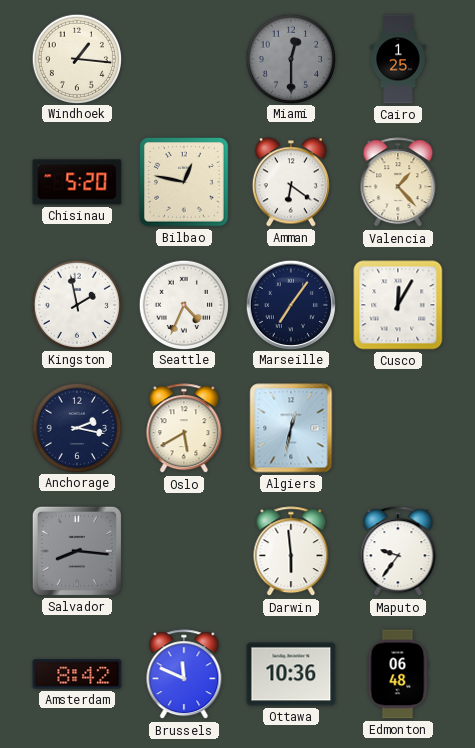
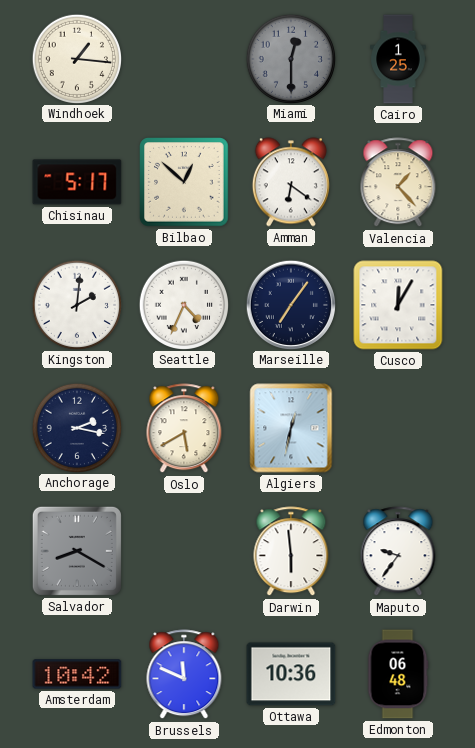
Chisinau: 5:20 -> 5:17 (77, 182)
Bilbao: 12:47 -> 12:52 (184, 182)
Kingston: 1:58 -> 2:01 (76, 304)
Salvador: 8:16 -> 8:20 (77, 551)
Amsterdam: 8:42 -> 10:42 (77, 674)
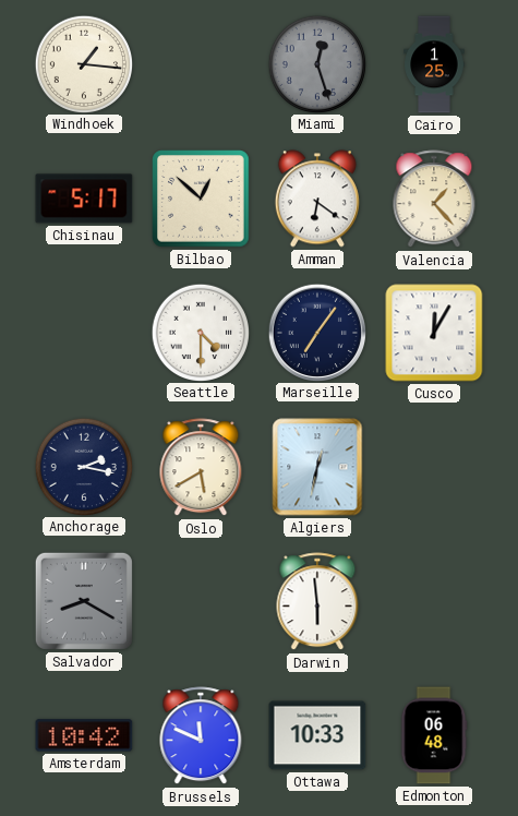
Miami: 12:30 -> 12:27 (316, 63)
Kingston: 2:01 -> none (76, 304)
Seattle: 4:34 -> 4:30 (200, 332)
Maputo: 9:36 -> none (398, 552)
Ottawa: 10:36 -> 10:33 (317, 735)
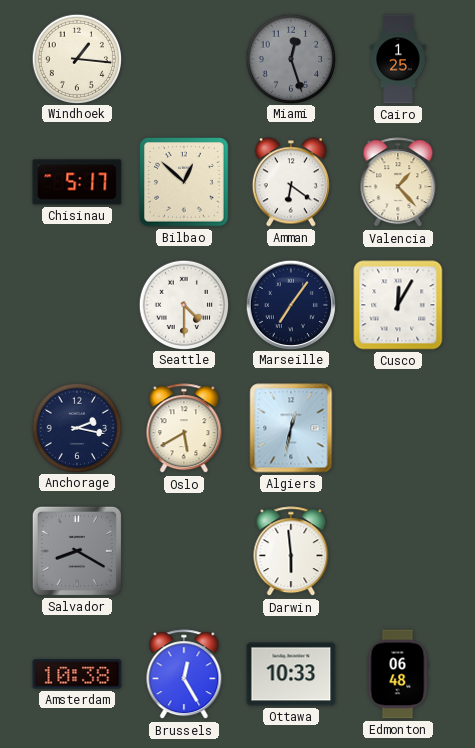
Amsterdam: 10:42 -> 10:38 (77, 674)
Brussels: 11:49 -> 12:25 (184, 675)
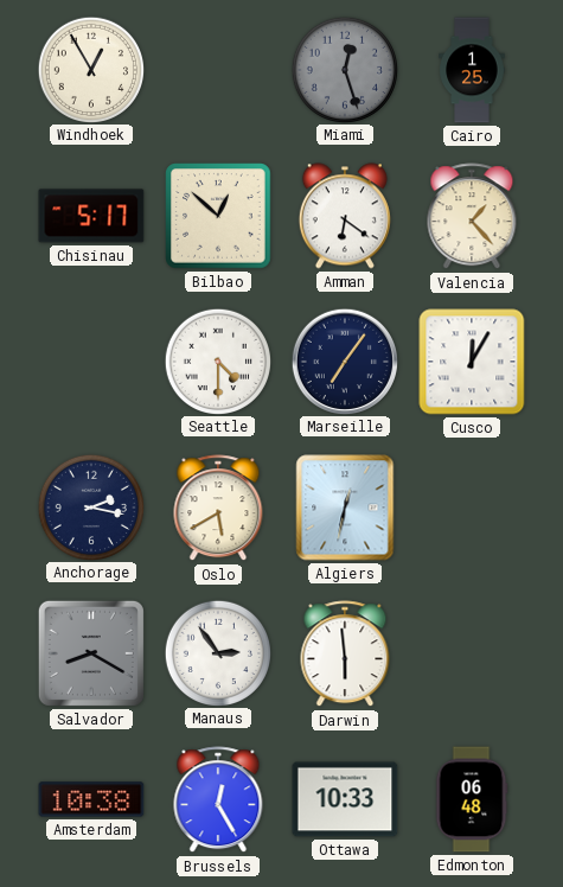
Windhoek: 1:16 -> 12:55 (90, 69)
Manaus: none -> 2:54 (217, 652)
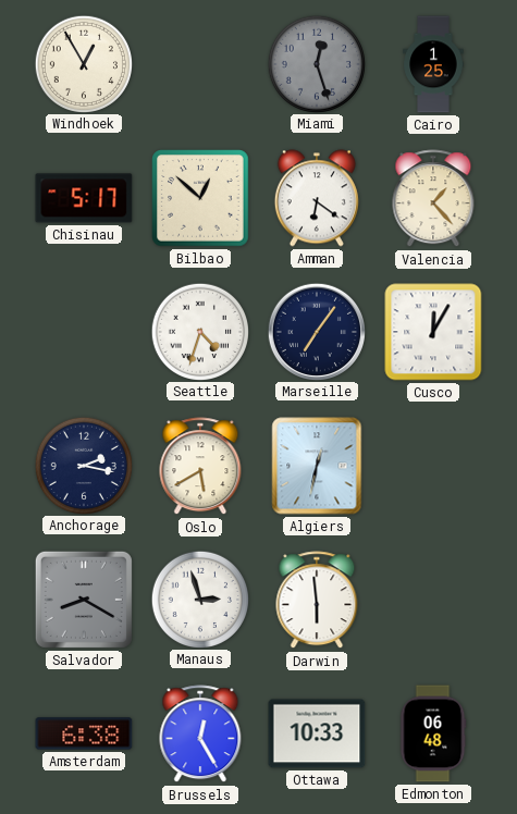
Seattle: 4:30 -> 4:33 (199, 331)
Manaus: 2:54 -> 2:57 (199, 599)
Amsterdam: 10:38 -> 6:38 (84, 733)
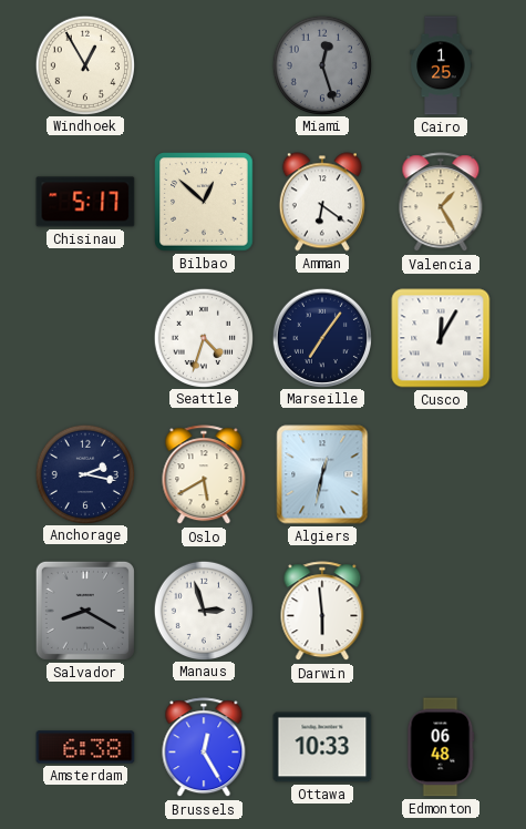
Valencia: 1:23 -> 1:25 (441, 203)
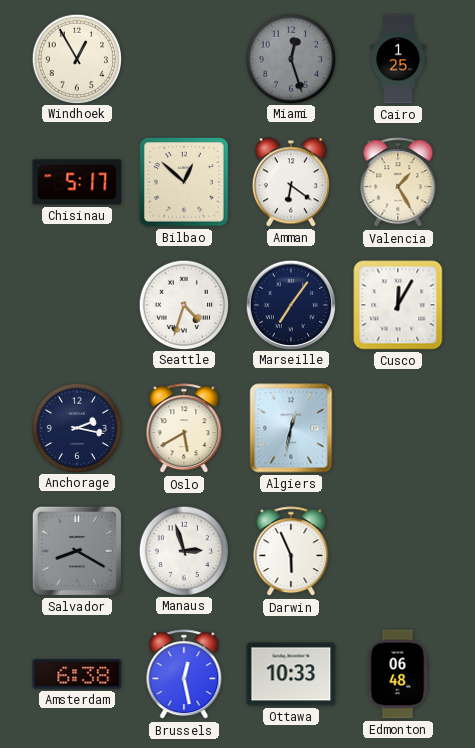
Darwin: 5:59 -> 5:56 (291, 552)
Brussels: 12:25 -> 12:28 (184, 675)
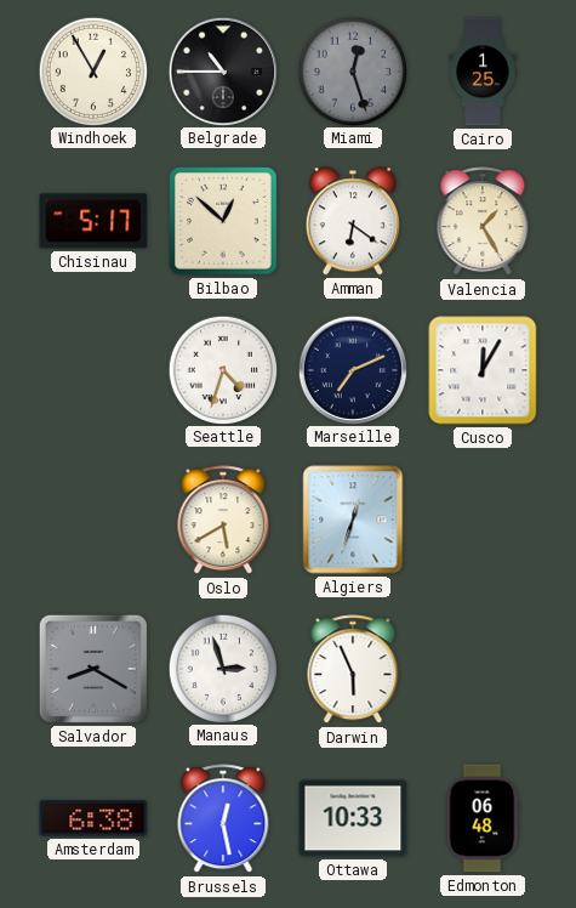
Belgrade: none -> 10:45 (222, 70)
Marseille: 7:06 -> 7:11 (352, 369)
Anchorage: 2:17 -> none (76, 427)
Algiers: 12:32 -> 12:33 (353, 520)
